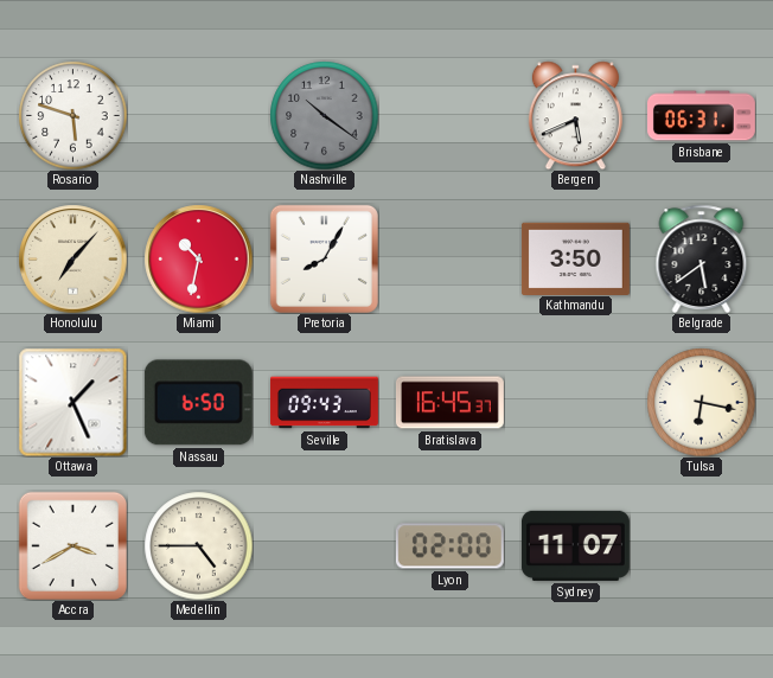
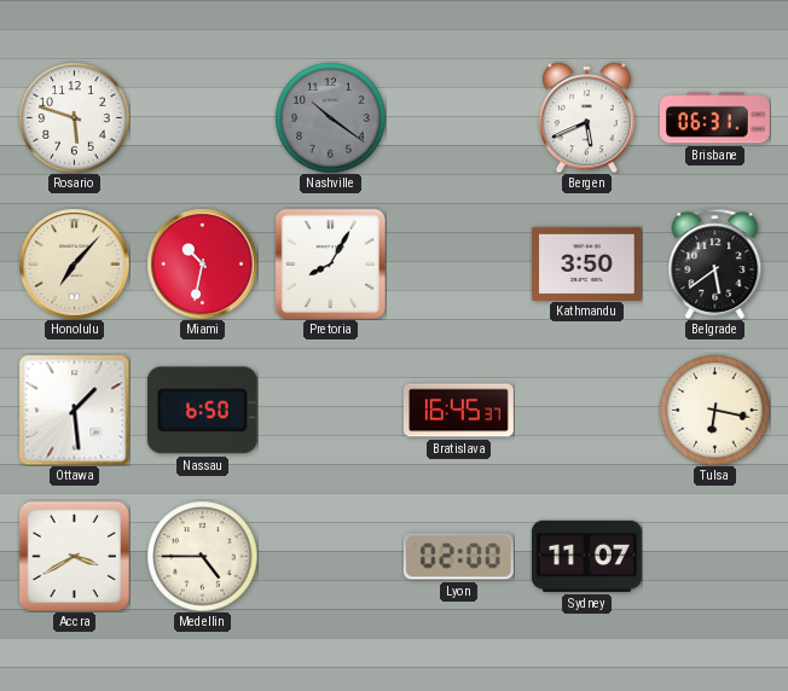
Ottawa: 1:26 -> 1:29 (74, 410)
Seville: 09:43 -> none (325, 403)
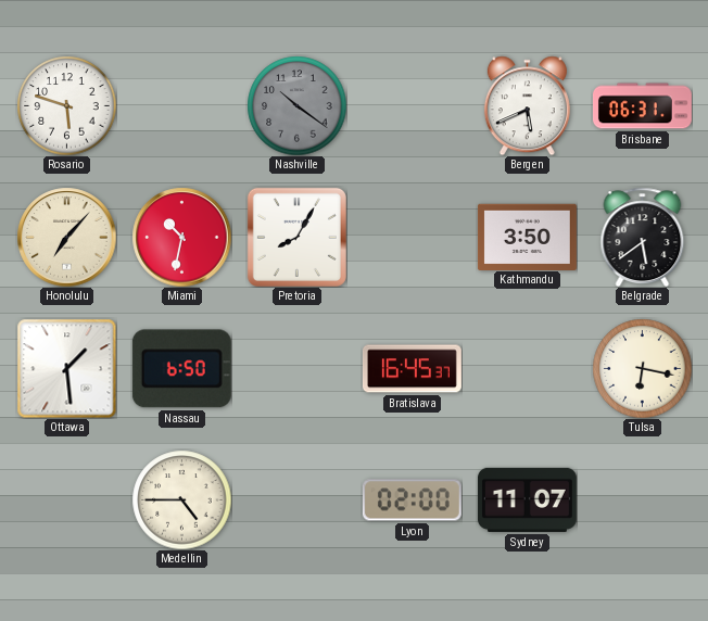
Accra: 3:40 -> none (74, 556)
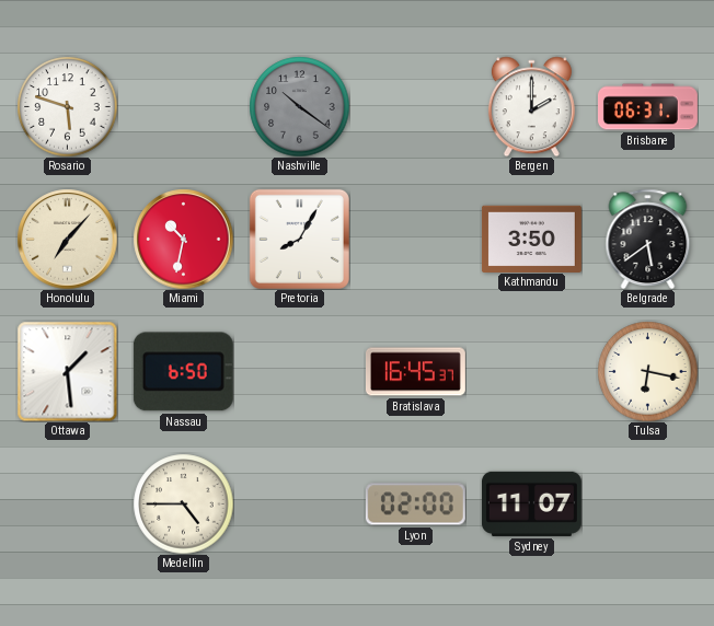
Bergen: 5:41 -> 2:00 (531, 106)
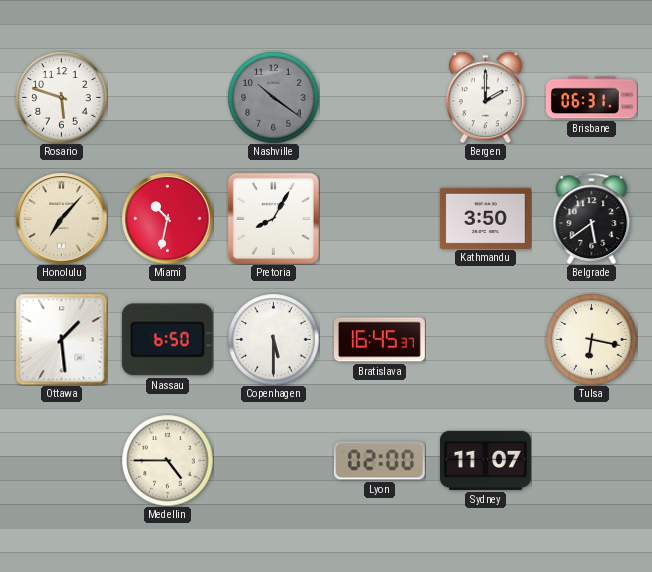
Copenhagen: none -> 5:30 (273, 339)
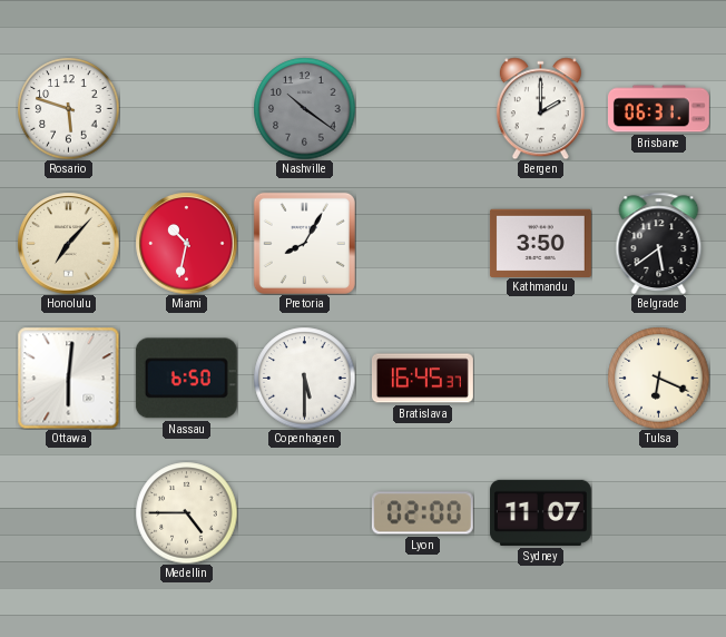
Ottawa: 1:29 -> 6:01 (68, 378)
Tulsa: 6:17 -> 6:19 (658, 378)
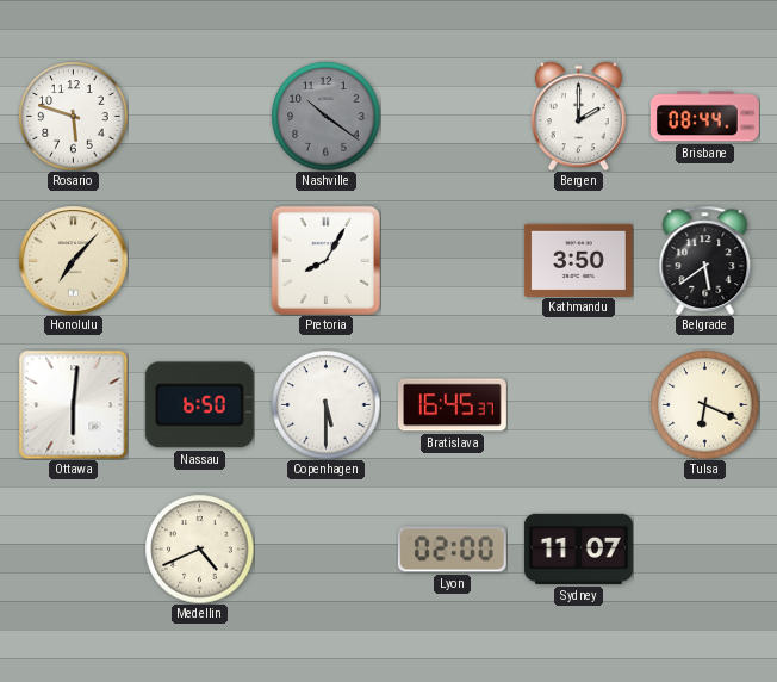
Brisbane: 06:31 -> 08:44 (704, 117)
Miami: 10:32 -> none (186, 243)
Medellin: 4:45 -> 4:41 (199, 548)
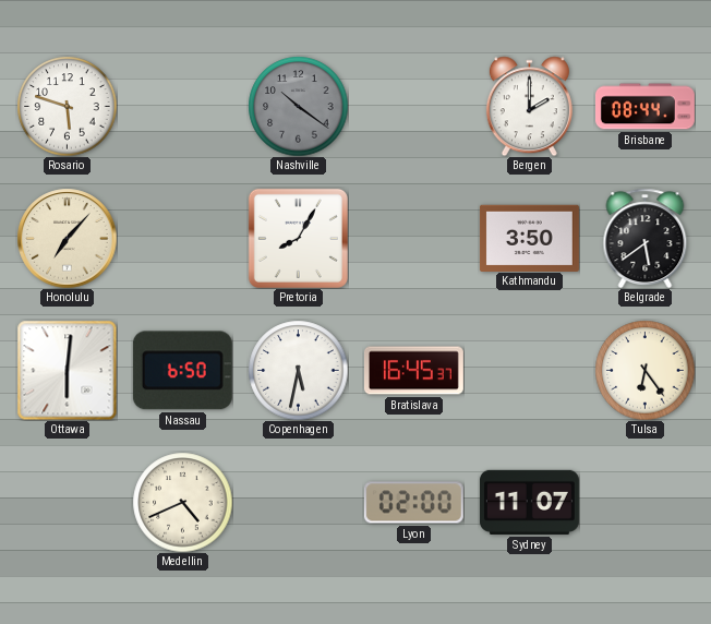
Copenhagen: 5:30 -> 5:32 (298, 370)
Tulsa: 6:19 -> 6:24 (644, 370)
